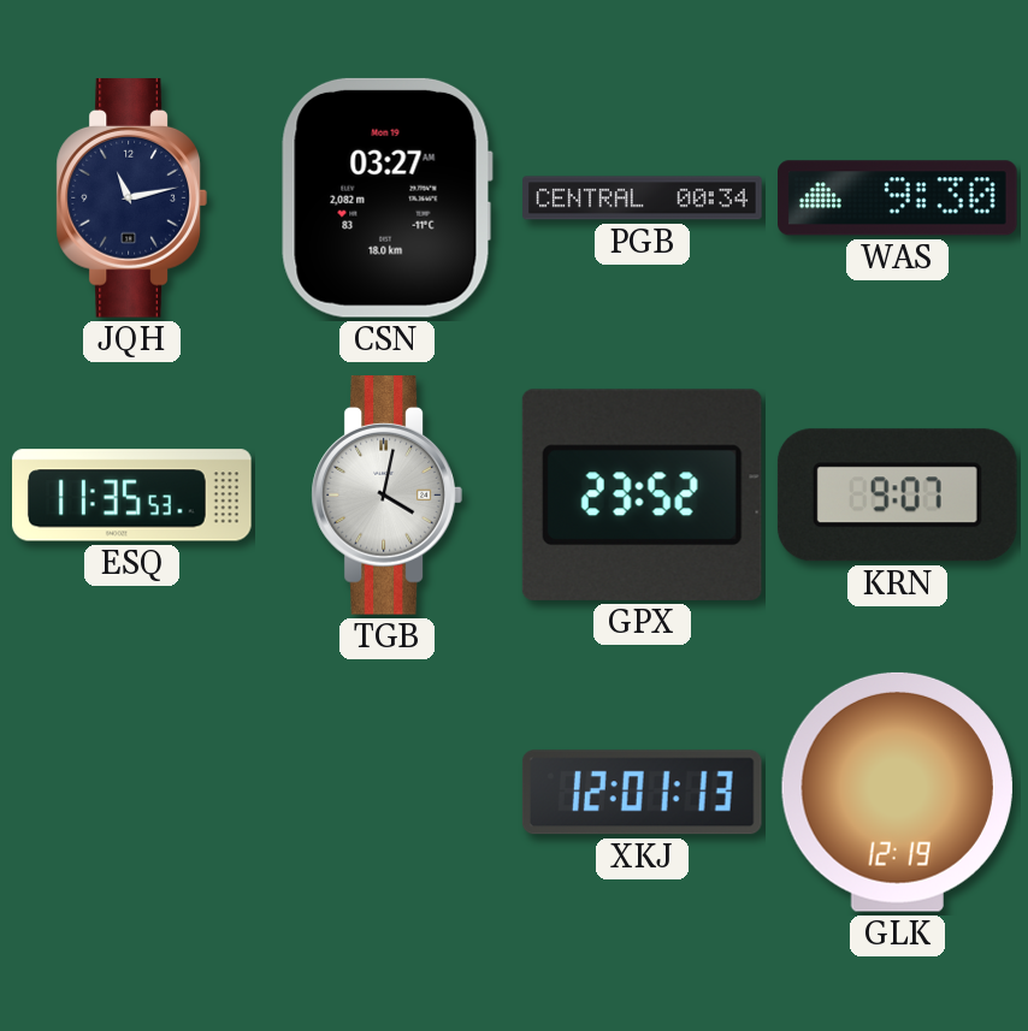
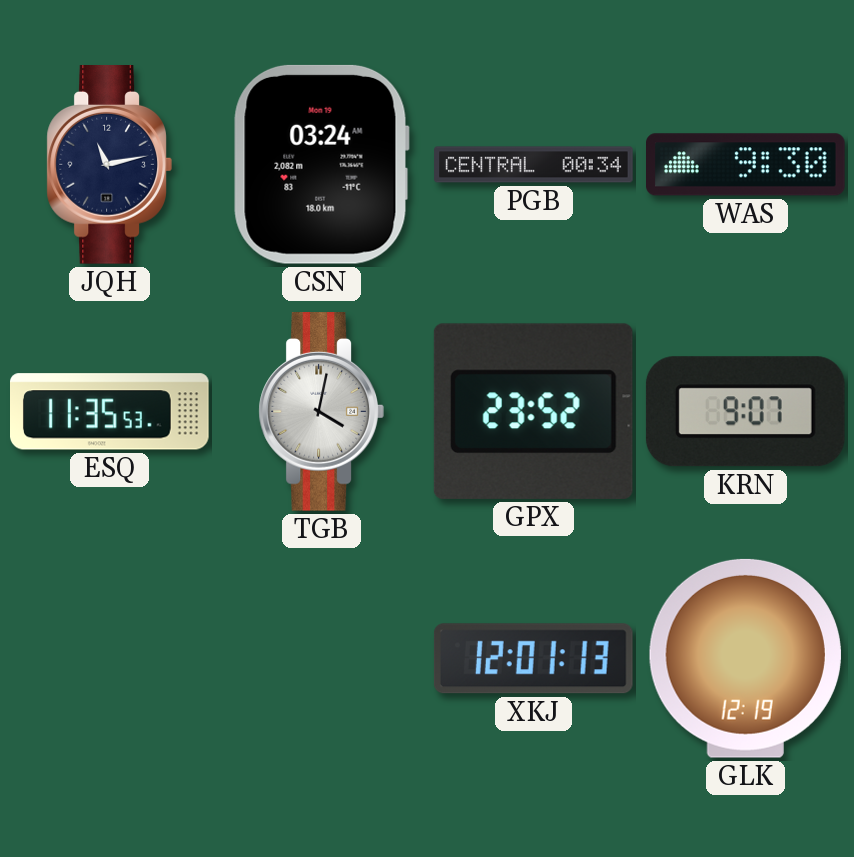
CSN: 03:27 -> 03:24 (321, 164)
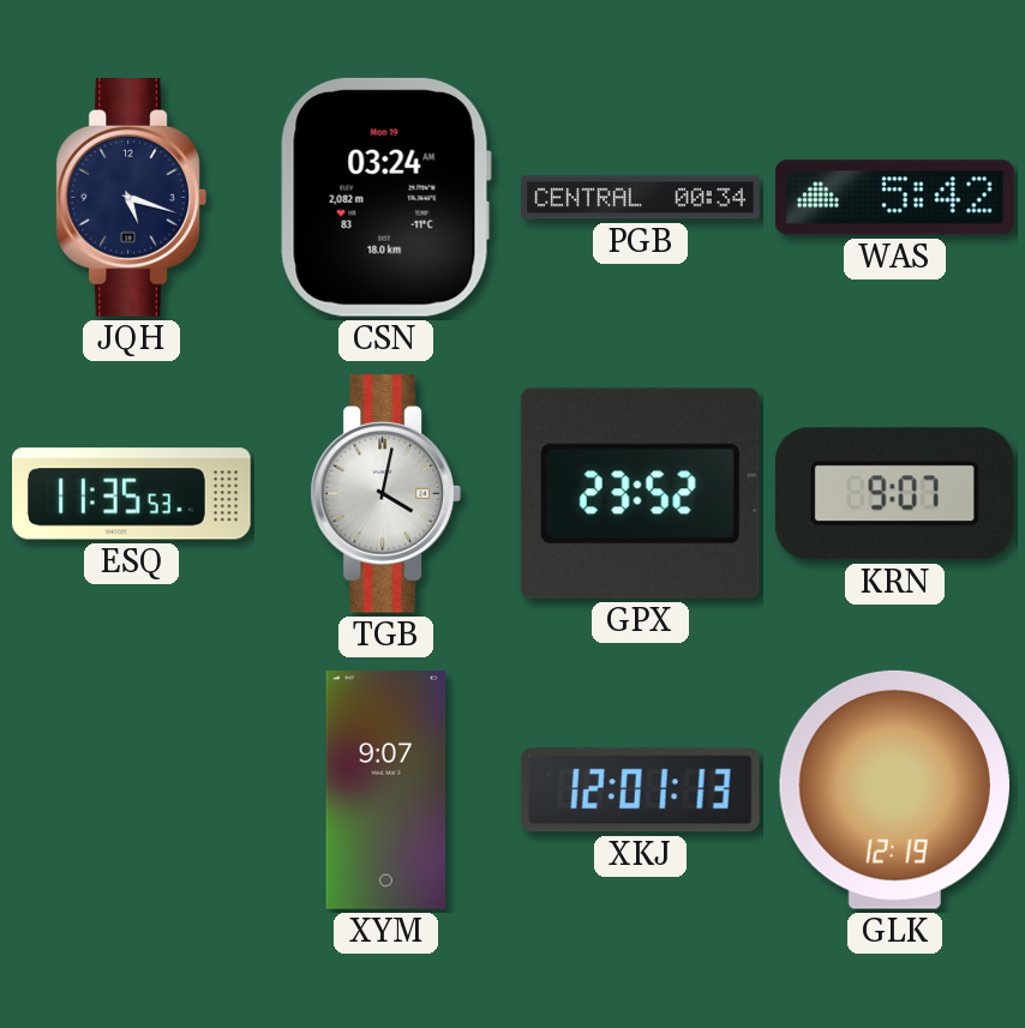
JQH: 11:13 -> 5:18 (131, 198)
WAS: 9:30 -> 5:42 (895, 198)
XYM: none -> 9:07 (386, 790)
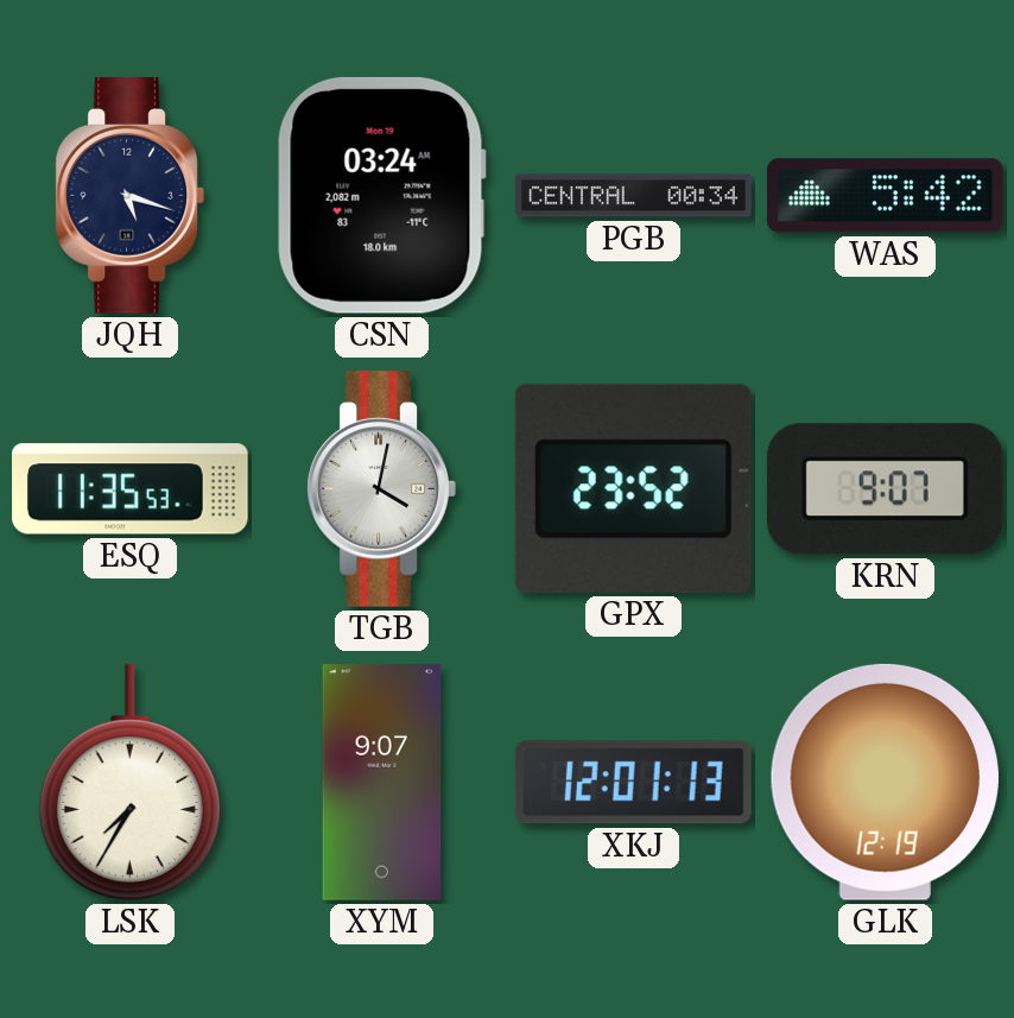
LSK: none -> 7:35 (129, 782)
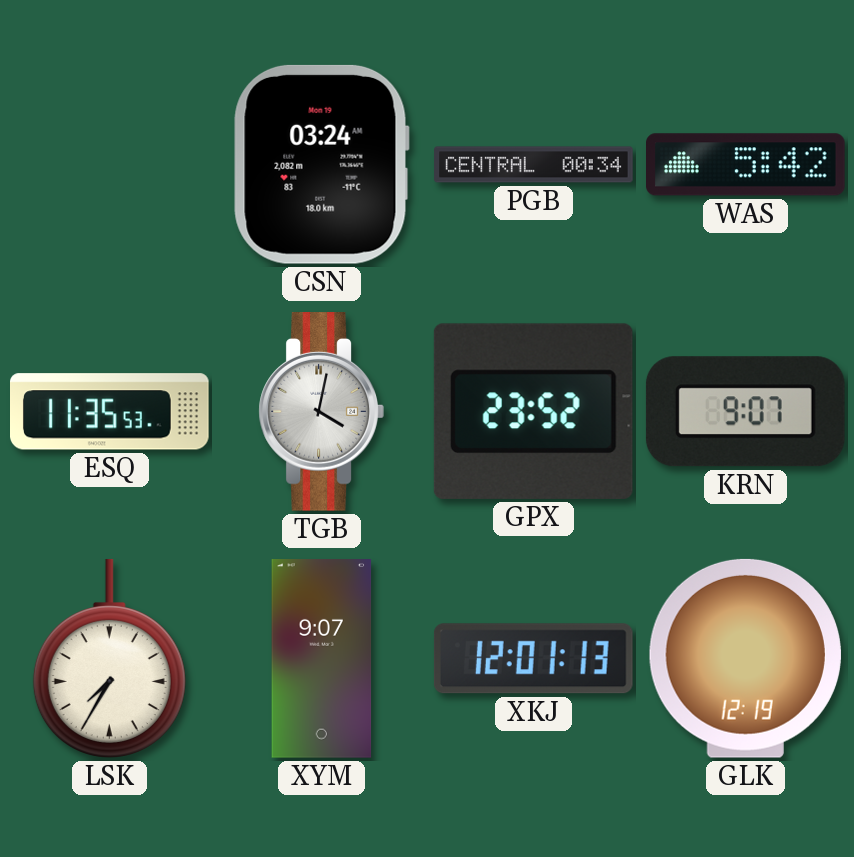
JQH: 5:18 -> none (129, 196)
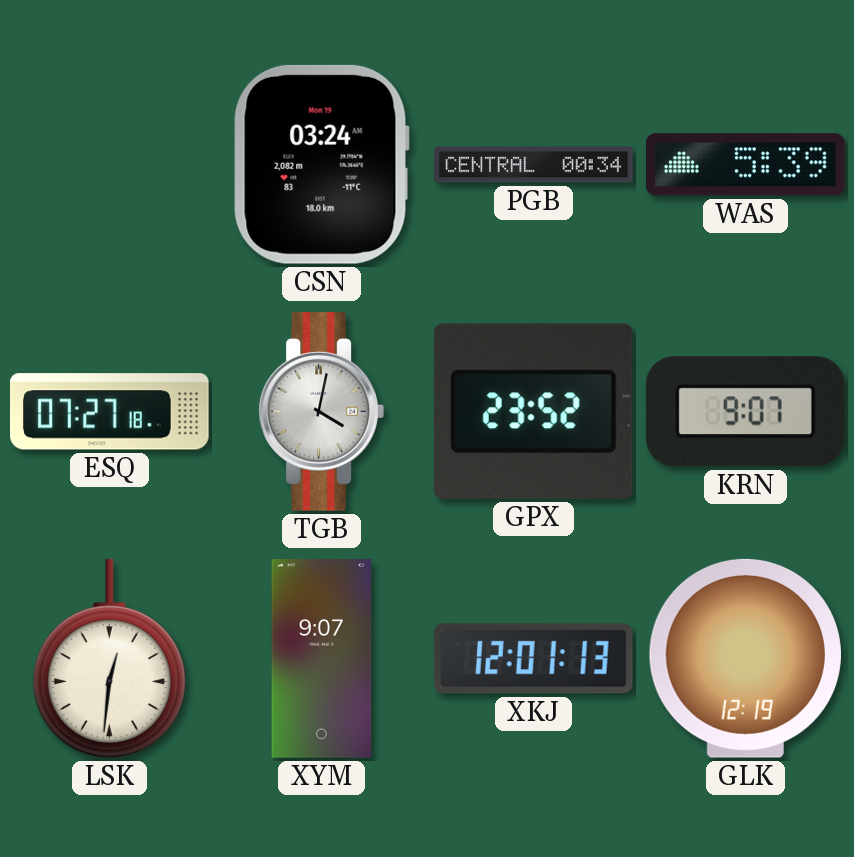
WAS: 5:42 -> 5:39 (746, 165)
ESQ: 11:35 -> 07:27 (110, 412)
LSK: 7:35 -> 12:31 (109, 658)
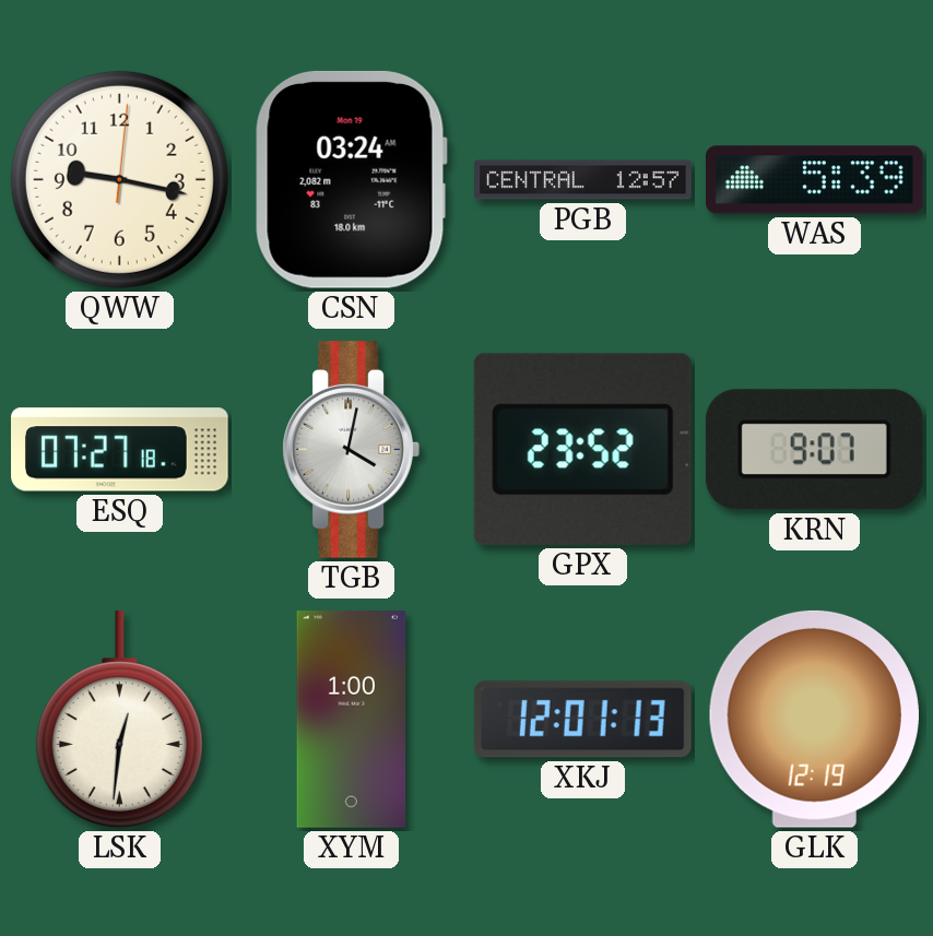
QWW: none -> 9:17 (119, 179)
PGB: 00:34 -> 12:57 (583, 180)
XYM: 9:07 -> 1:00 (352, 720)
